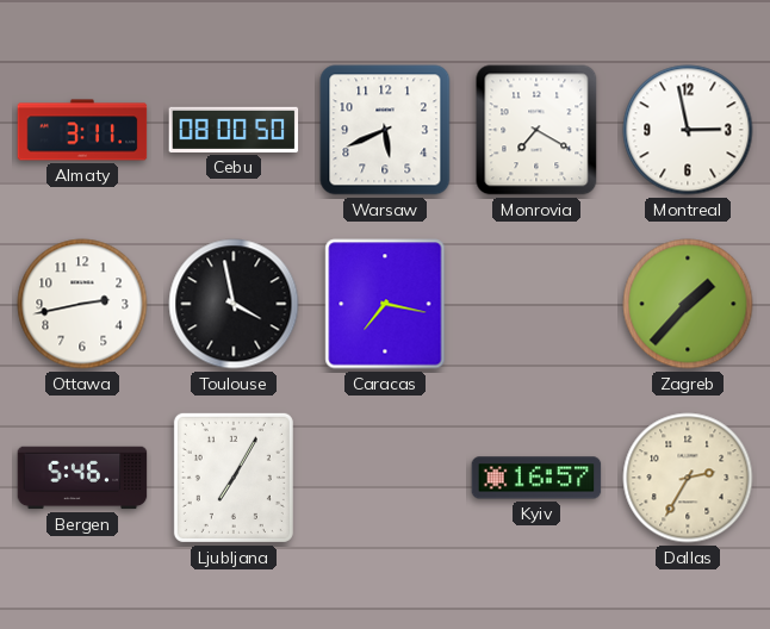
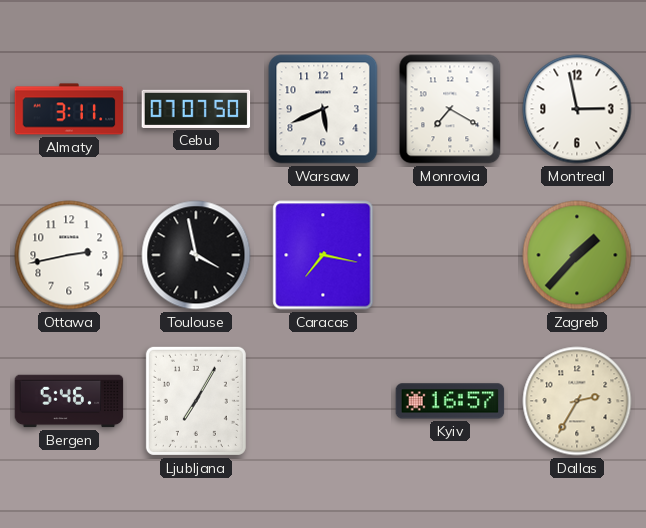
Cebu: 08:00 -> 07:07 (196, 109)
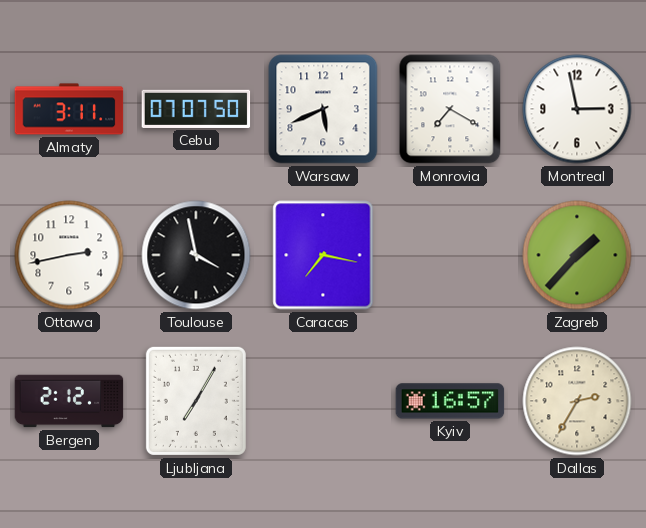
Bergen: 5:46 -> 2:12 (69, 401)
